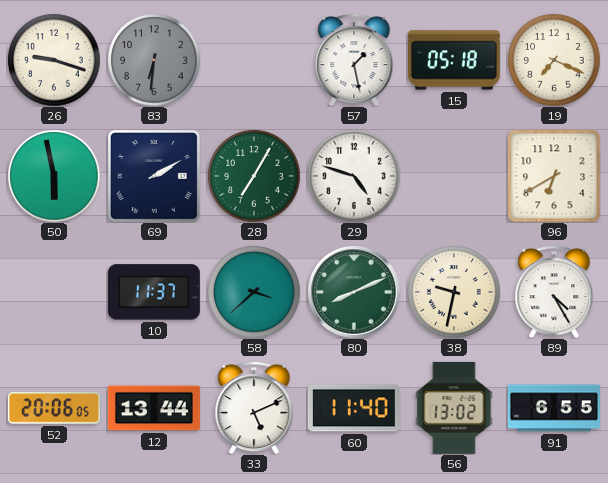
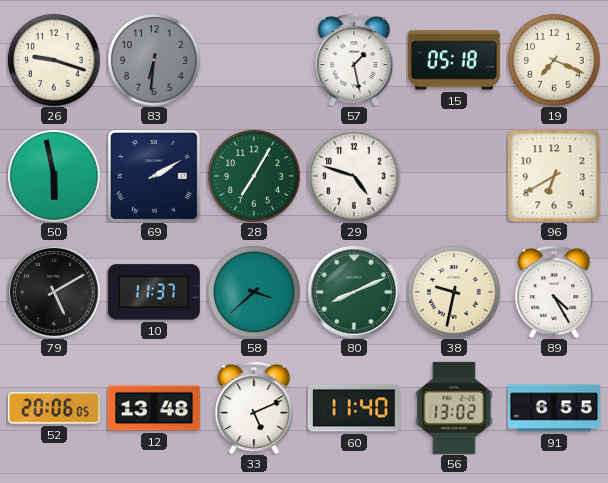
79: none -> 5:10 (54, 292)
12: 13:44 -> 13:48 (154, 408)
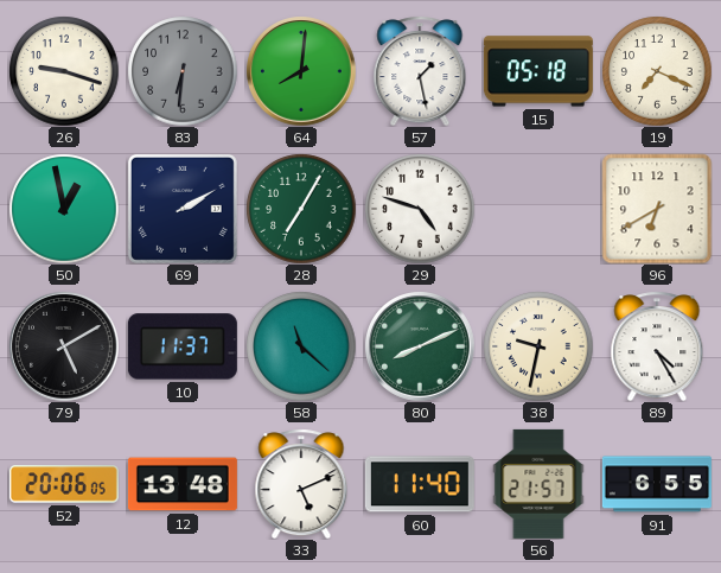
64: none -> 8:01 (301, 71)
50: 5:58 -> 12:58 (64, 209)
58: 3:38 -> 11:22 (301, 346)
56: 13:02 -> 21:57 (538, 484)
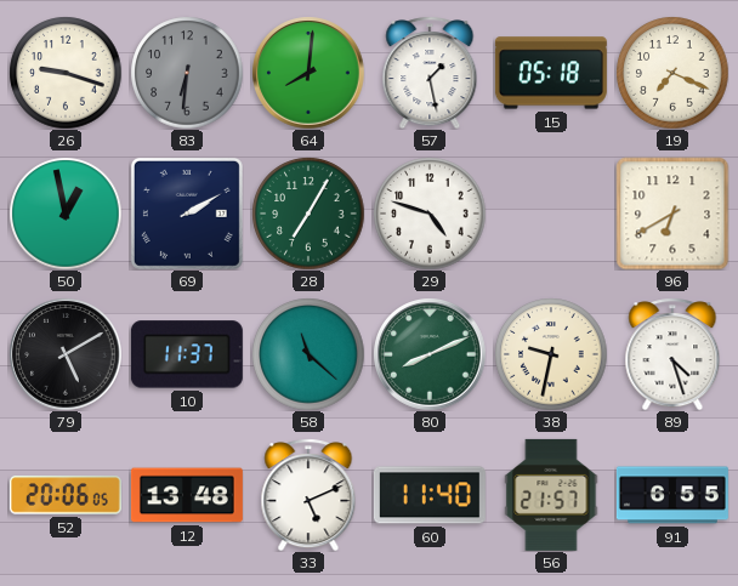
89: 4:25 -> 4:27 (672, 354)
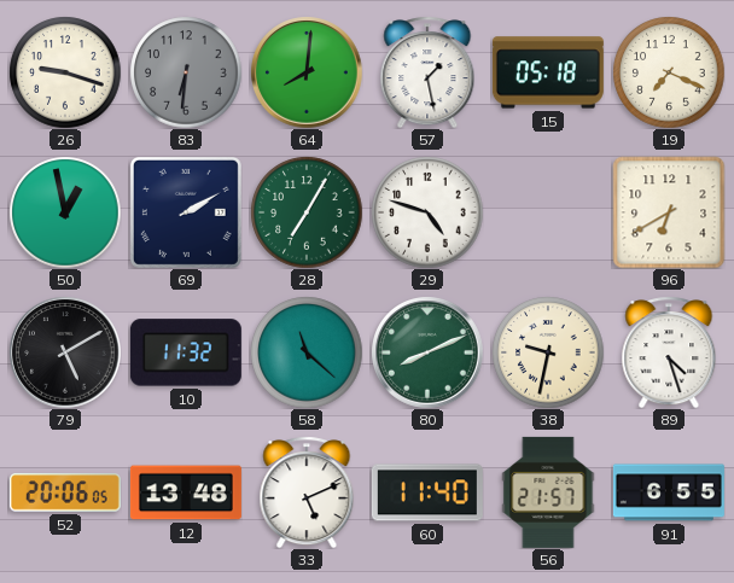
10: 11:37 -> 11:32 (186, 352)
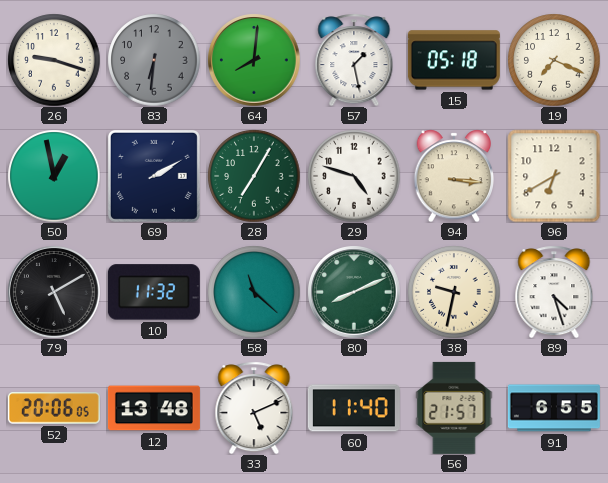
94: none -> 3:16 (454, 176)
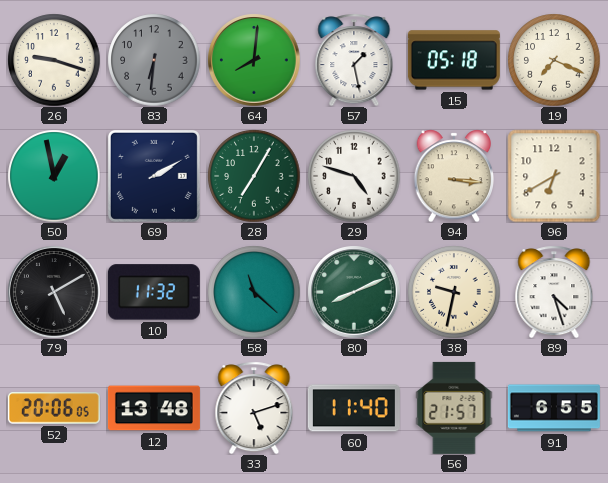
33: 5:11 -> 5:12 (254, 408)
